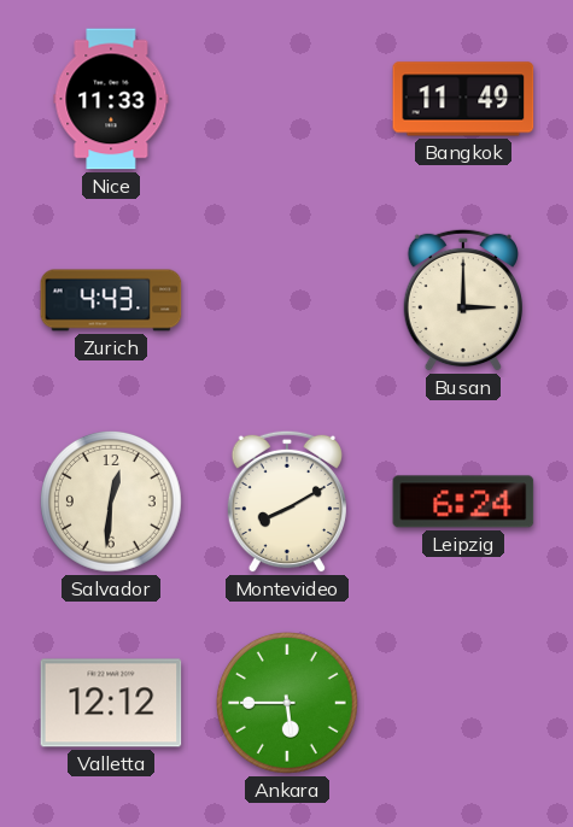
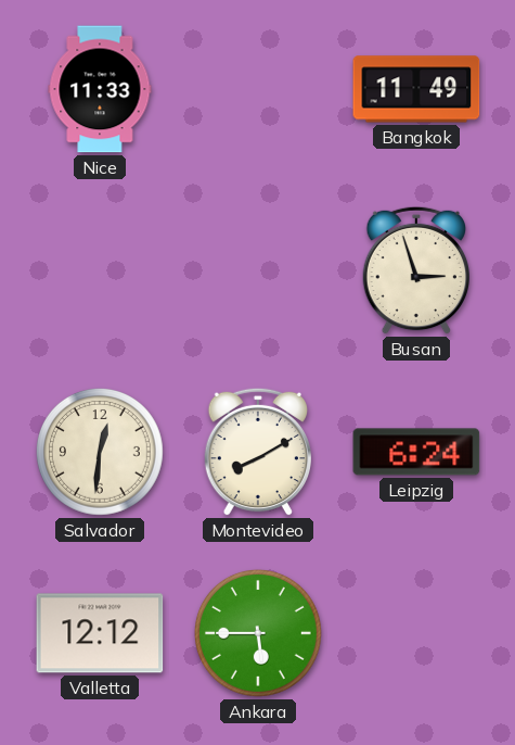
Zurich: 4:43 -> none (111, 300)
Busan: 3:00 -> 2:57 (415, 270)
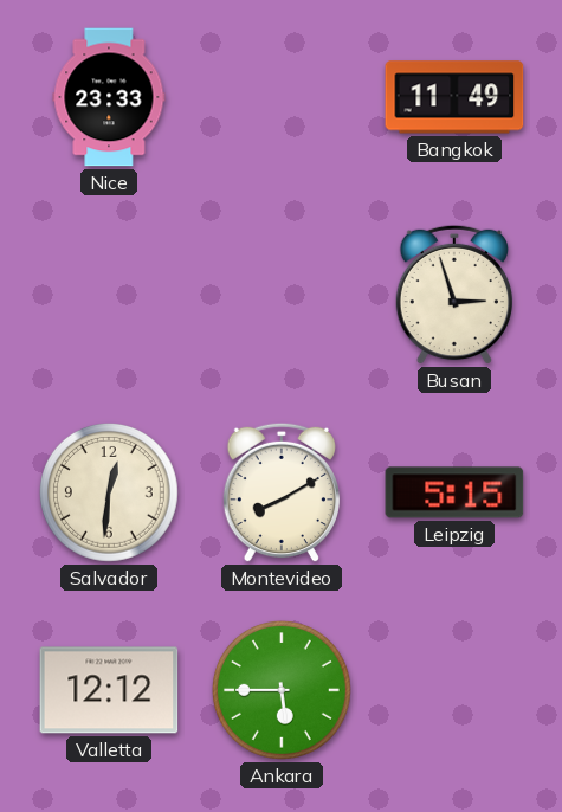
Nice: 11:33 -> 23:33 (109, 97)
Leipzig: 6:24 -> 5:15 (454, 492)
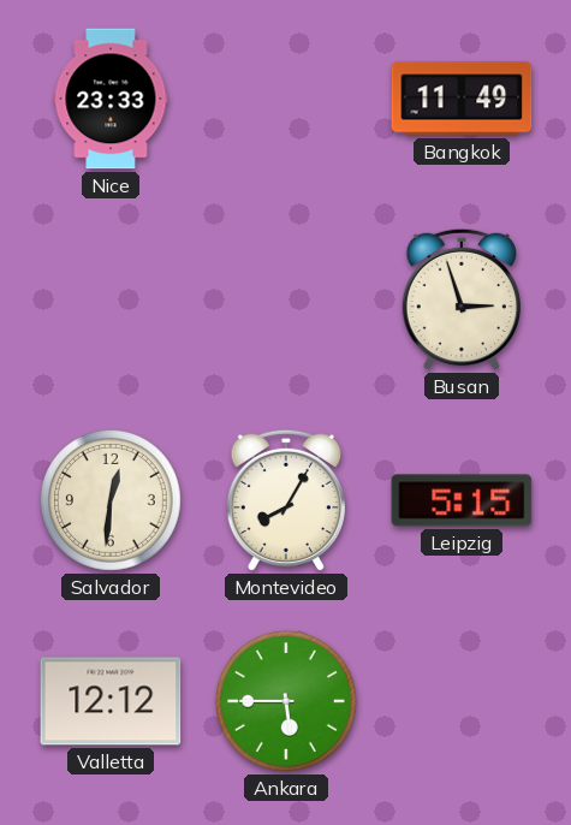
Montevideo: 8:10 -> 8:05 (285, 500)
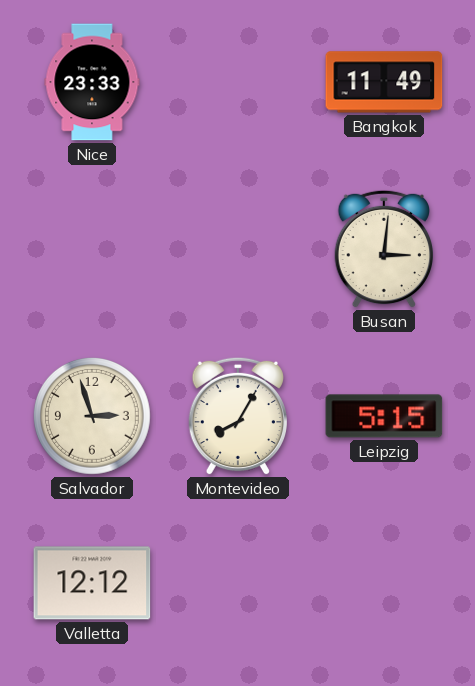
Busan: 2:57 -> 3:01 (383, 249)
Salvador: 12:31 -> 2:57 (92, 416)
Ankara: 5:45 -> none (286, 701)
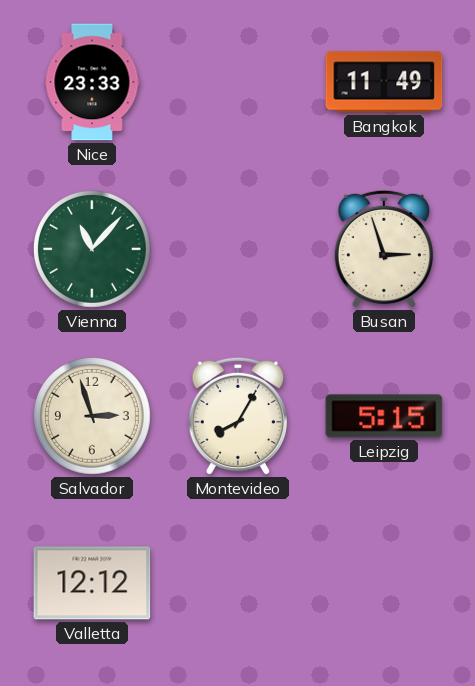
Vienna: none -> 11:07 (92, 249)
Busan: 3:01 -> 2:57 (383, 249)
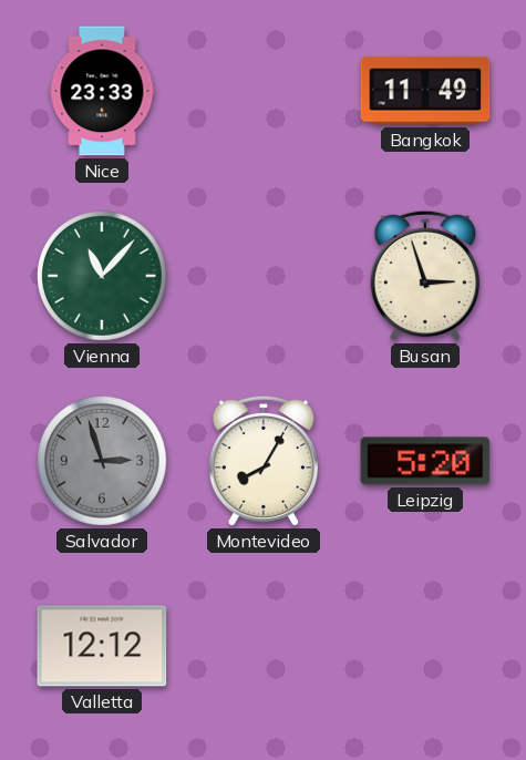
Salvador dial: cream -> grey (102, 461)
Leipzig: 5:15 -> 5:20 (425, 461)
